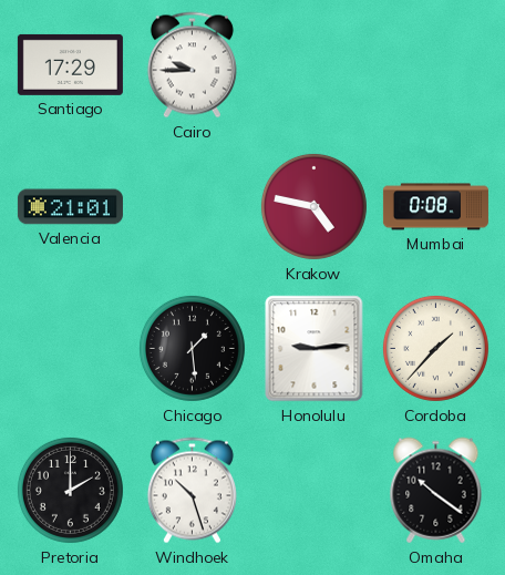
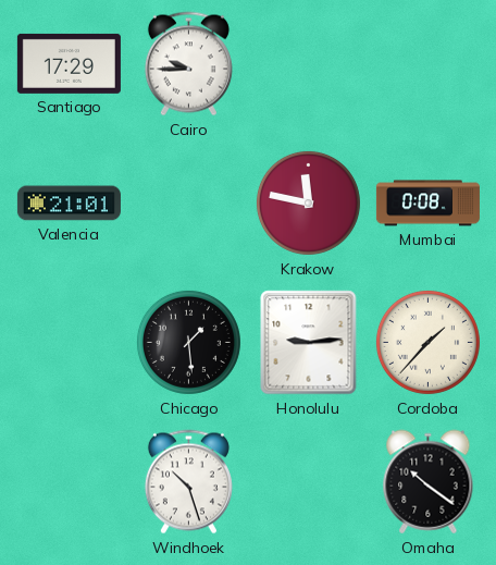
Krakow: 4:47 -> 11:47 (308, 202)
Pretoria: 2:00 -> none (70, 490)
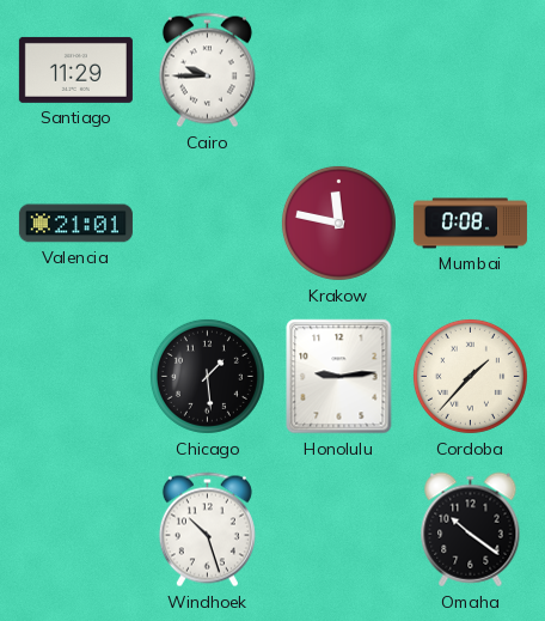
Santiago: 17:29 -> 11:29 (75, 69)
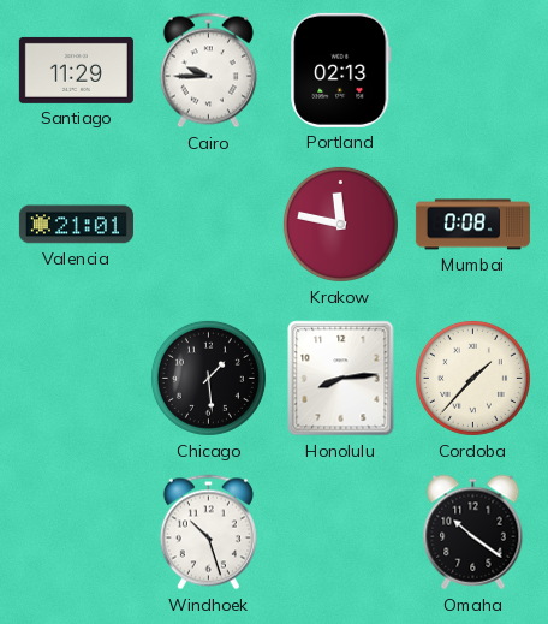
Portland: none -> 02:13 (341, 70)
Honolulu: 9:14 -> 8:14 (341, 379)
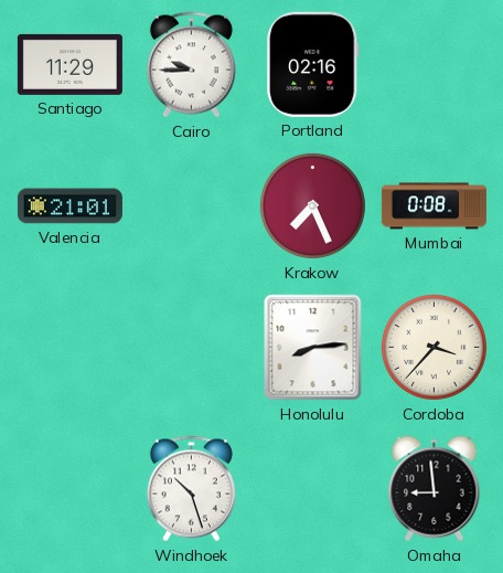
Portland: 02:13 -> 02:16 (313, 64)
Krakow: 11:47 -> 7:26 (312, 205)
Chicago: 1:29 -> none (208, 378)
Cordoba: 1:37 -> 3:37 (434, 347)
Omaha: 10:21 -> 8:59 (435, 489)
